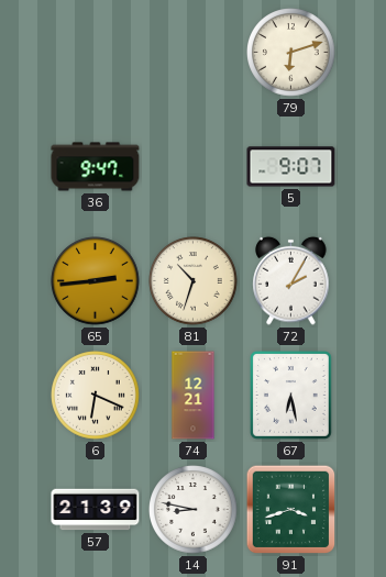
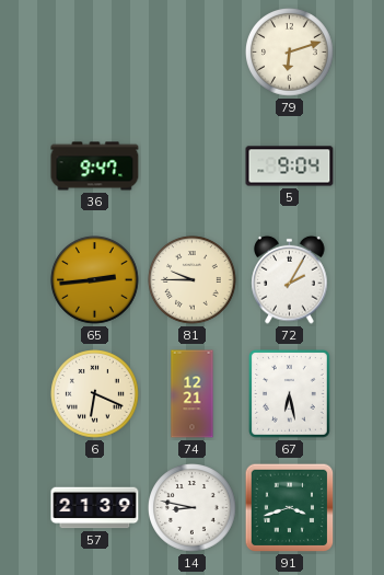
5: 9:07 -> 9:04 (290, 166)
81: 10:33 -> 9:45 (193, 280)
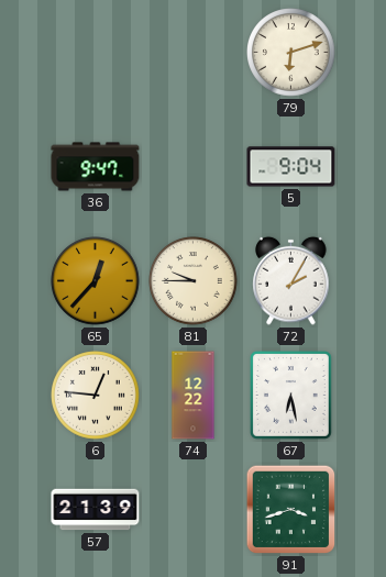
65: 2:44 -> 12:37 (96, 281)
6: 6:19 -> 12:46 (96, 396)
74: 12:21 -> 12:22 (194, 396)
14: 8:47 -> none (193, 508)
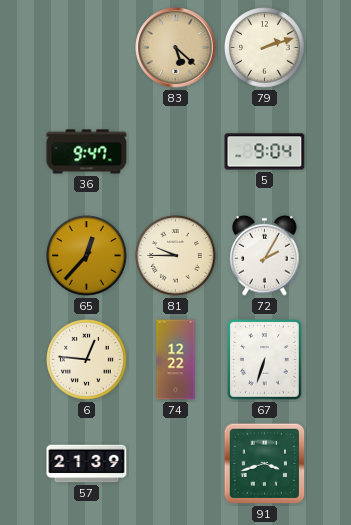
83: none -> 5:22 (176, 48)
79: 6:12 -> 2:12 (265, 48)
67: 6:28 -> 6:33 (265, 360)
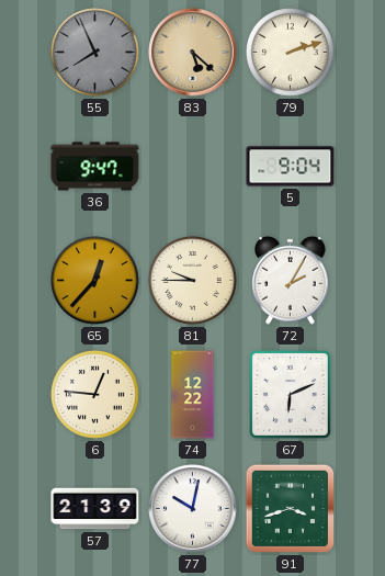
55: none -> 7:56 (95, 53)
67: 6:33 -> 6:11 (291, 395)
77: none -> 10:02 (193, 509)
